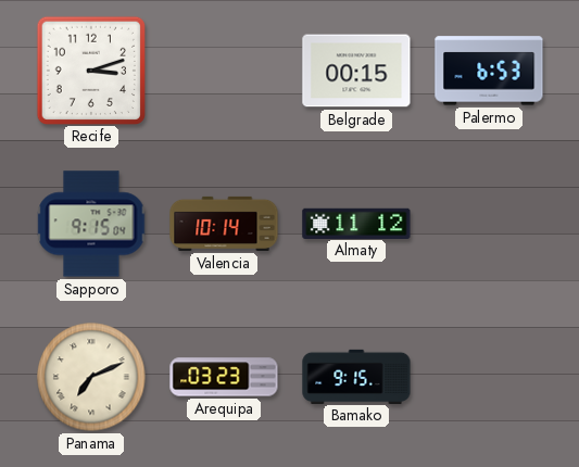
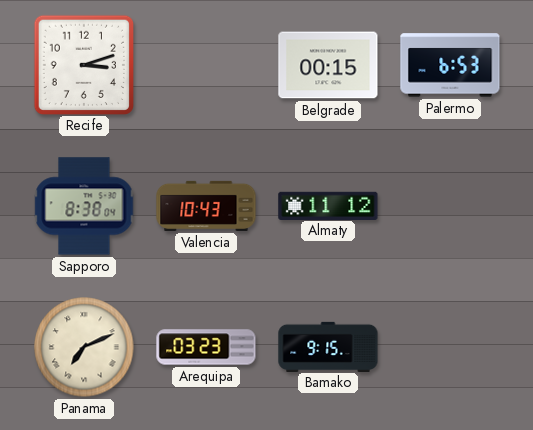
Sapporo: 9:15 -> 8:38 (84, 206)
Valencia: 10:14 -> 10:43 (206, 206)
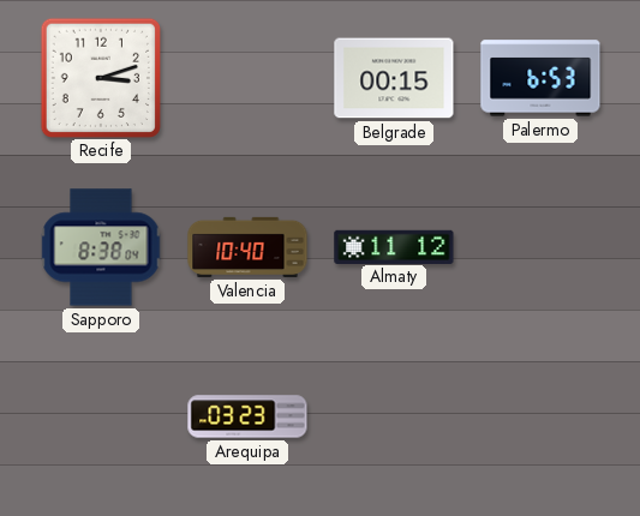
Valencia: 10:43 -> 10:40 (247, 247)
Panama: 7:11 -> none (84, 347)
Bamako: 9:15 -> none (328, 346)
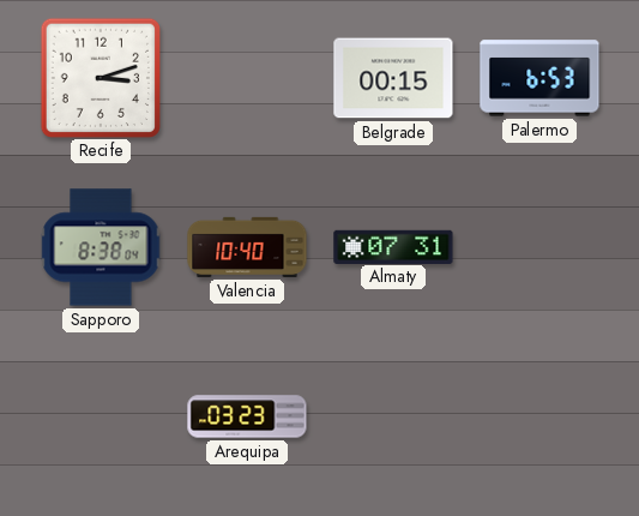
Almaty: 11:12 -> 07:31 (393, 246)
